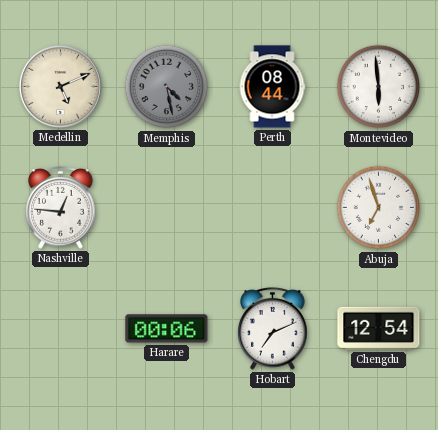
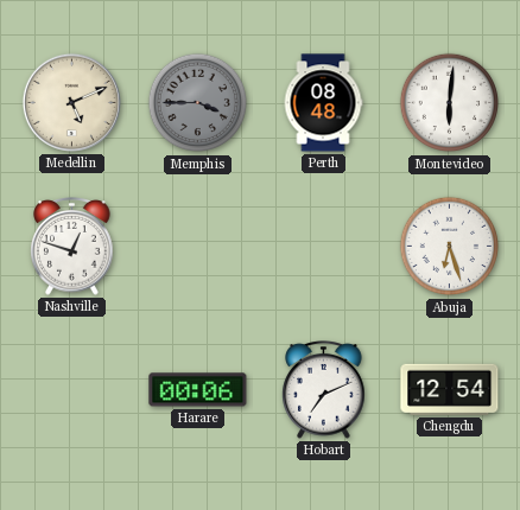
Memphis: 4:28 -> 3:45 (198, 103)
Perth: 08:44 -> 08:48 (323, 103)
Montevideo: 5:59 -> 6:01 (450, 103)
Nashville: 12:46 -> 12:48 (72, 247)
Abuja: 6:57 -> 6:27 (450, 247)
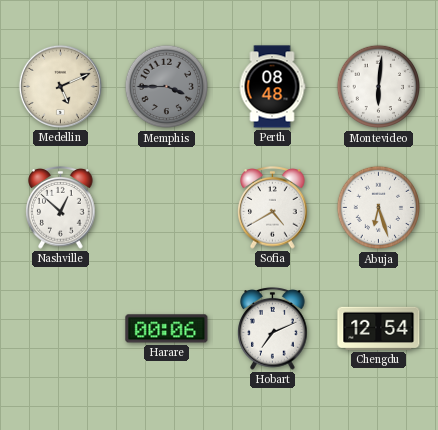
Nashville: 12:48 -> 12:52 (61, 208)
Sofia: none -> 4:40 (273, 208)
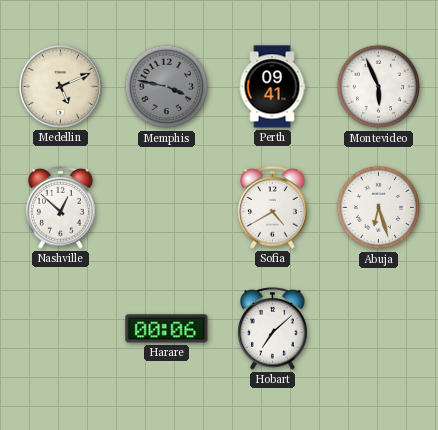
Memphis: 3:45 -> 3:47 (167, 87)
Perth: 08:48 -> 09:41 (272, 87)
Montevideo: 6:01 -> 5:56 (379, 87)
Hobart: 7:11 -> 7:08 (273, 329)
Chengdu: 12:54 -> none (379, 328)
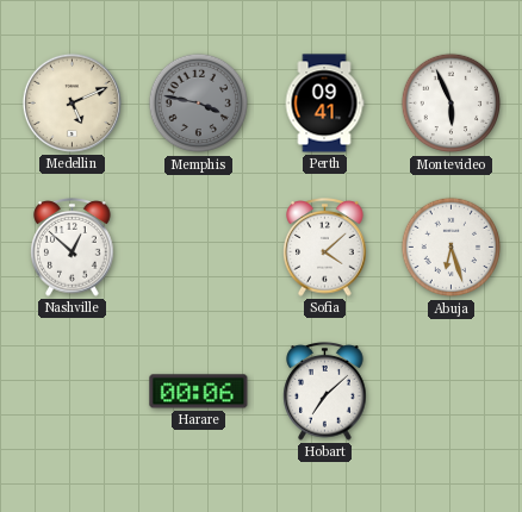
Sofia: 4:40 -> 4:08 (325, 248)
